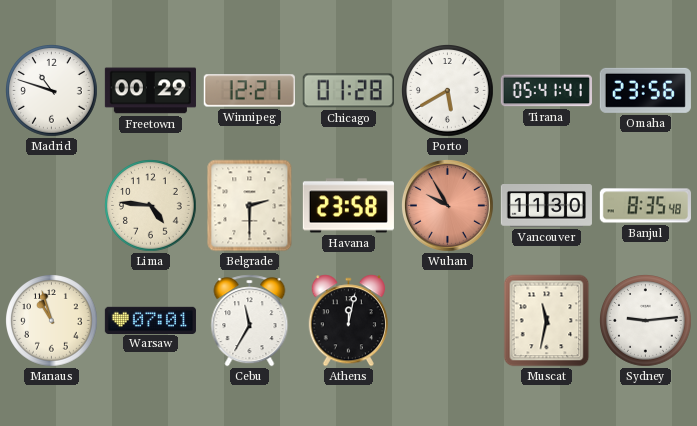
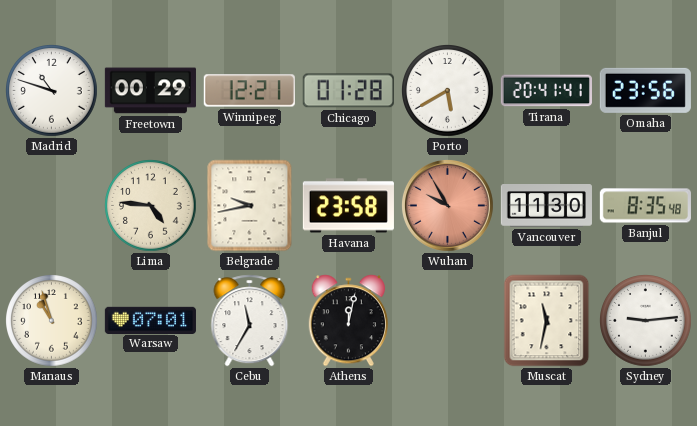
Tirana: 05:41 -> 20:41 (546, 91)
Belgrade: 2:30 -> 9:43 (250, 206)
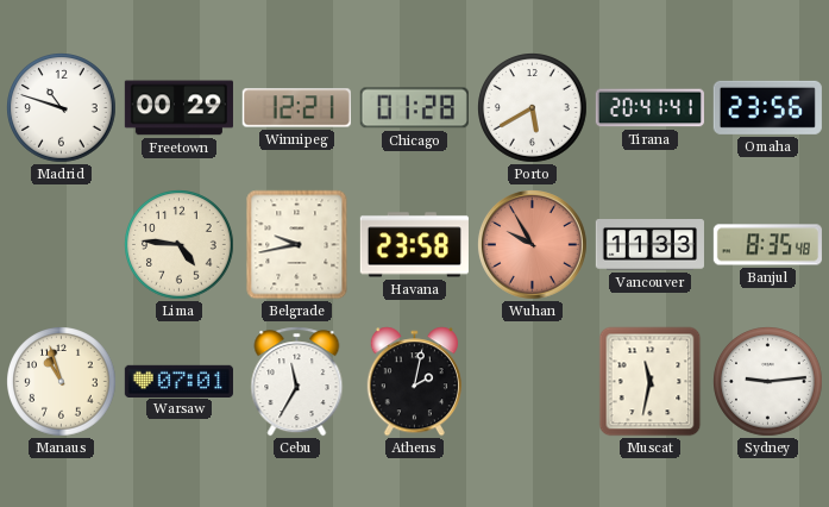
Vancouver: 11:30 -> 11:33 (649, 245)
Athens: 12:02 -> 2:02 (414, 382)
